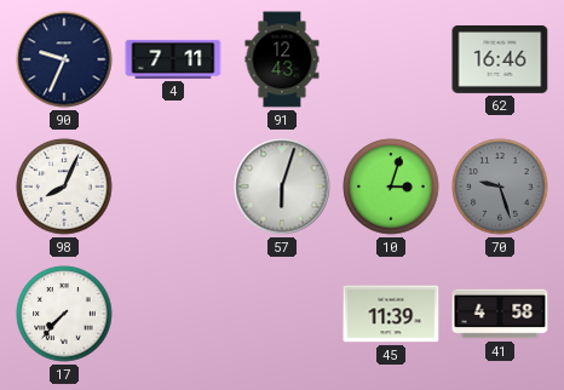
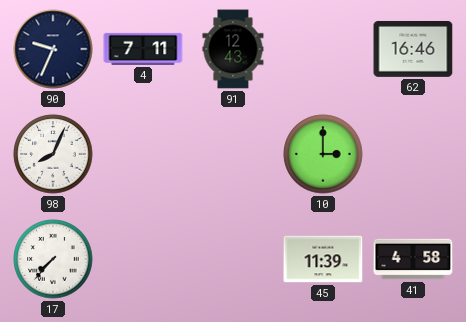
57: 6:03 -> none (282, 187)
10: 3:03 -> 3:00 (323, 154)
70: 9:27 -> none (500, 187)
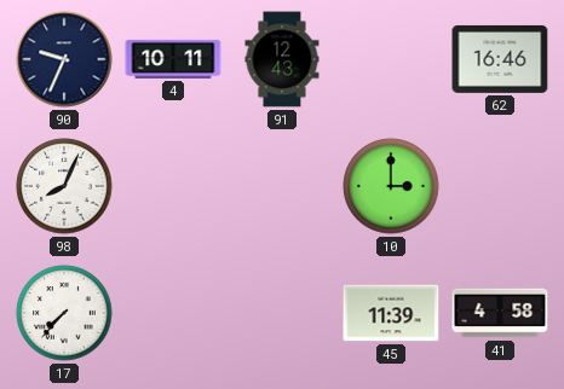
4: 7:11 -> 10:11 (173, 59)
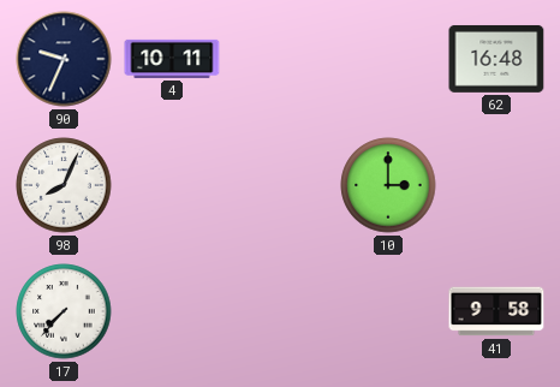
91: 12:43 -> none (282, 59)
62: 16:46 -> 16:48 (496, 59)
45: 11:39 -> none (391, 313)
41: 4:58 -> 9:58 (496, 311)
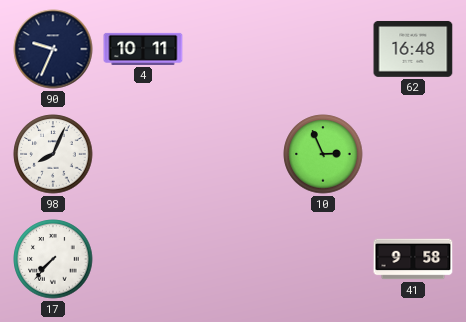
10: 3:00 -> 2:56 (323, 154)
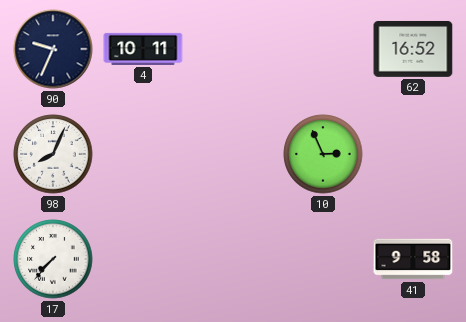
62: 16:48 -> 16:52 (413, 49)
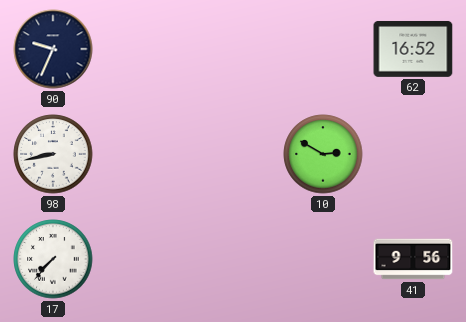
4: 10:11 -> none (143, 49)
98: 8:04 -> 8:43 (53, 154)
10: 2:56 -> 2:50 (323, 154)
41: 9:58 -> 9:56 (413, 259)
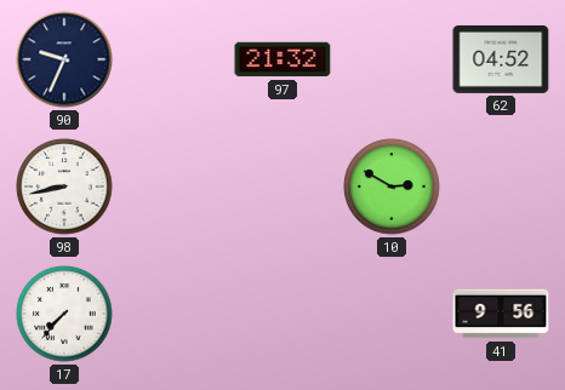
97: none -> 21:32 (282, 59)
62: 16:52 -> 04:52 (501, 59)
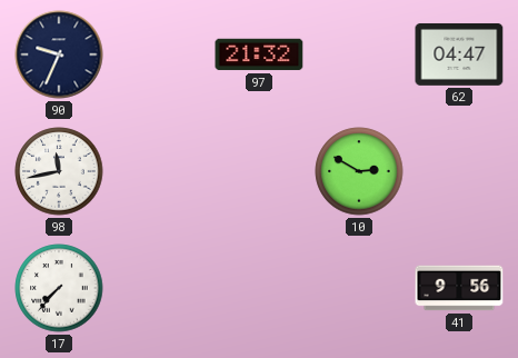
62: 04:52 -> 04:47 (459, 54)
98: 8:43 -> 11:43 (59, 171)
